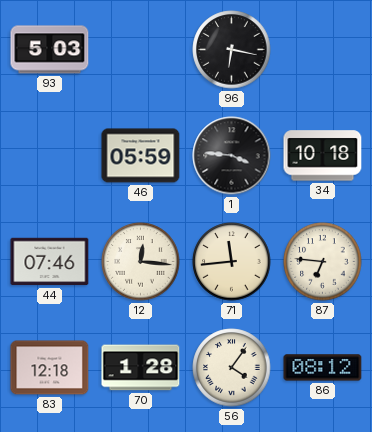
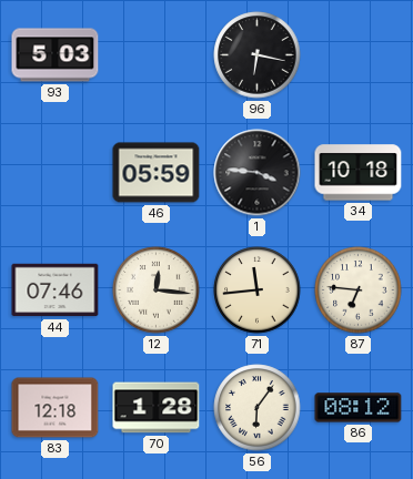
56: 4:06 -> 6:06 (258, 408)
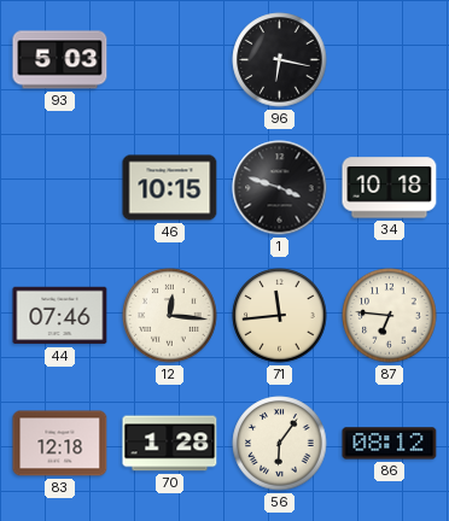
46: 05:59 -> 10:15 (170, 188)
1: 3:46 -> 3:48 (280, 188)
